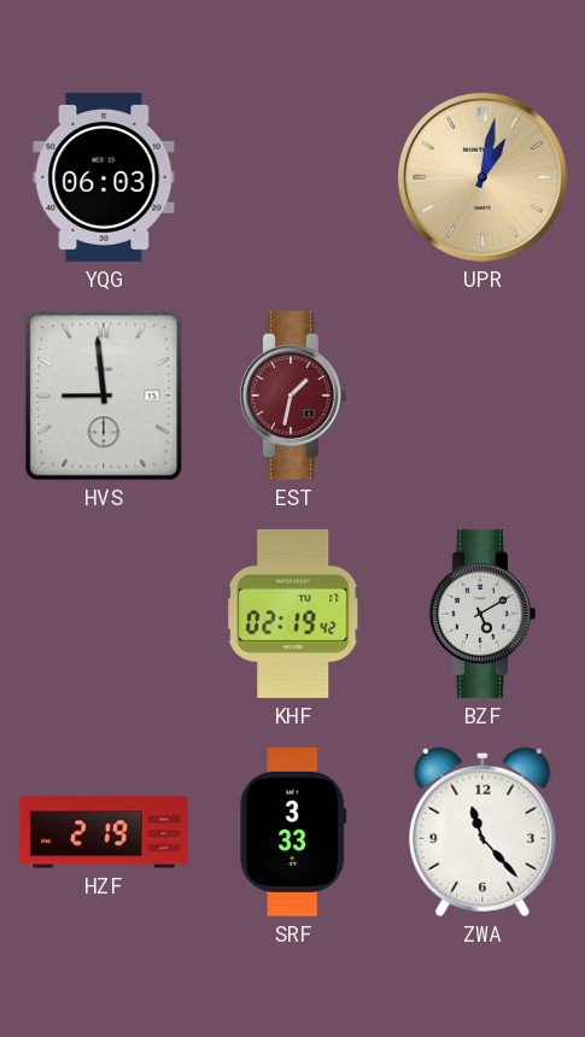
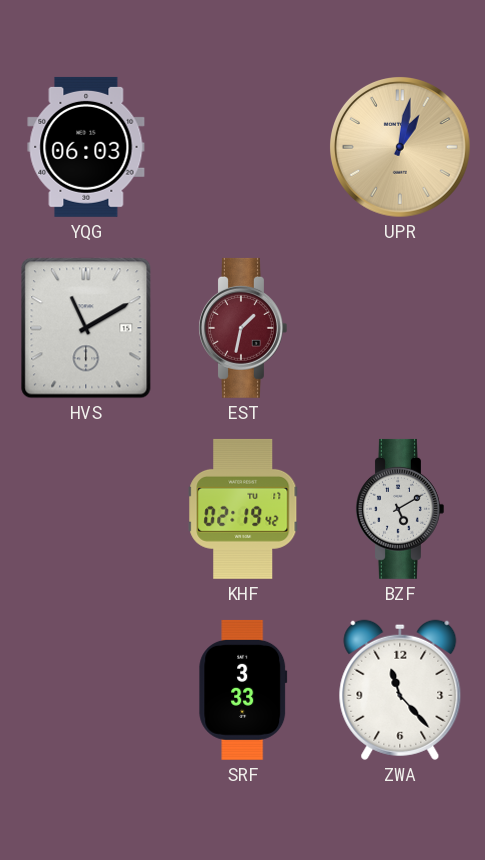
HVS: 8:59 -> 11:10 (86, 328)
HZF: 2:19 -> none (104, 832)
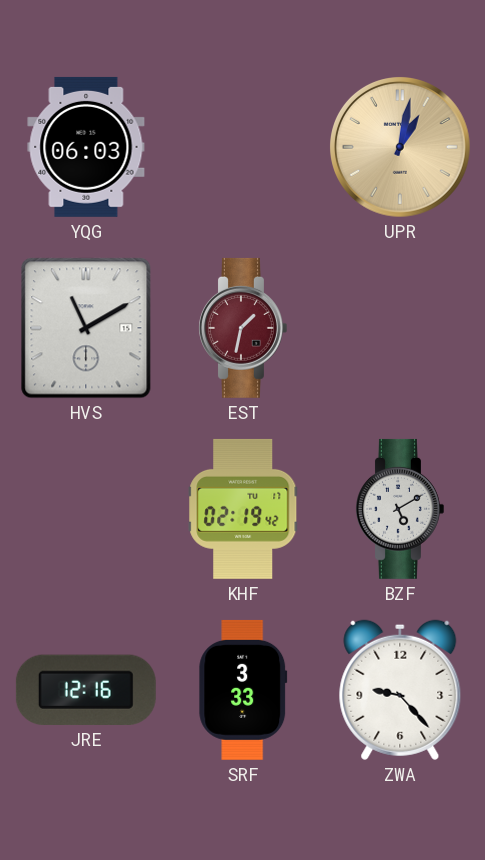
JRE: none -> 12:16 (86, 690)
ZWA: 11:23 -> 9:23 (400, 690)
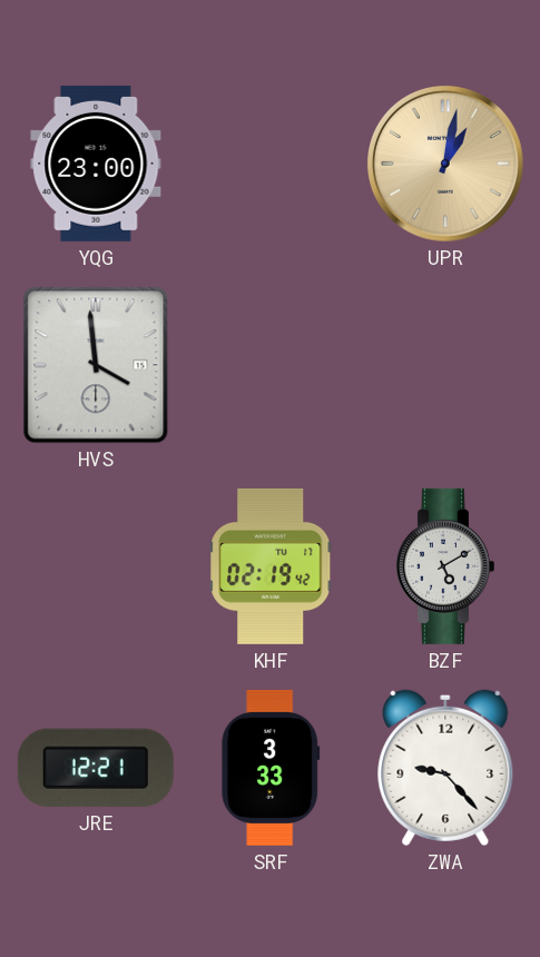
YQG: 06:03 -> 23:00 (96, 164)
HVS: 11:10 -> 3:59 (96, 365)
EST: 1:32 -> none (243, 328)
JRE: 12:16 -> 12:21 (96, 768)
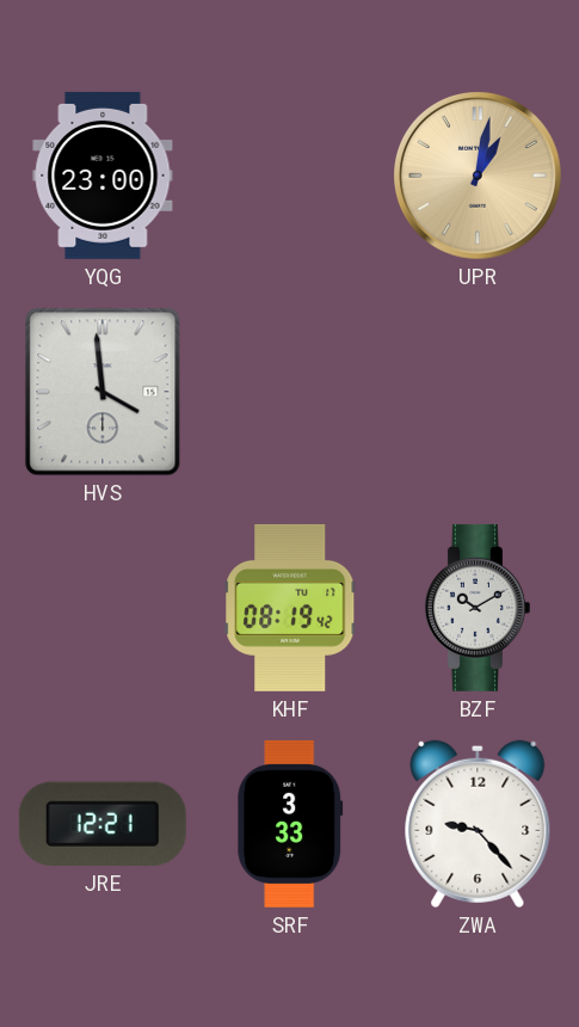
KHF: 02:19 -> 08:19 (290, 608)
BZF: 5:10 -> 10:10 (478, 608)
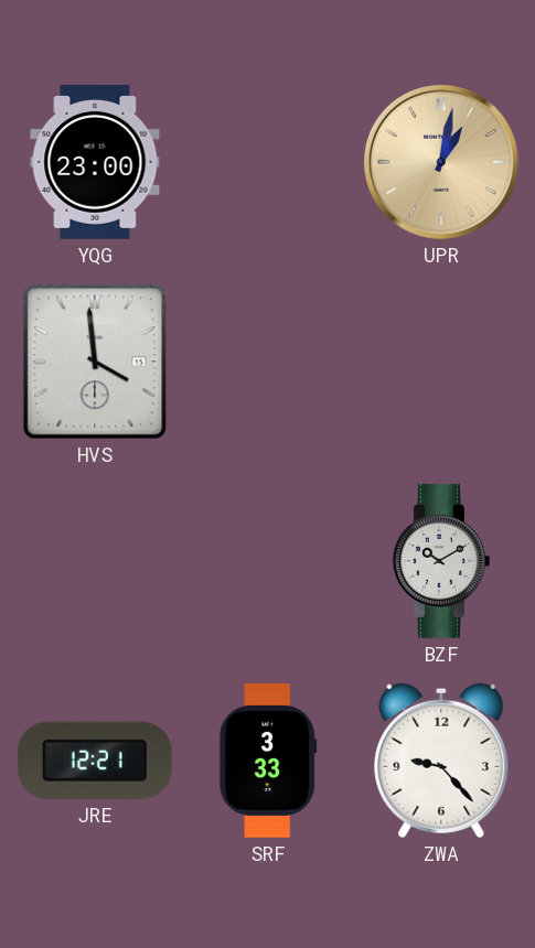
KHF: 08:19 -> none (290, 608)
